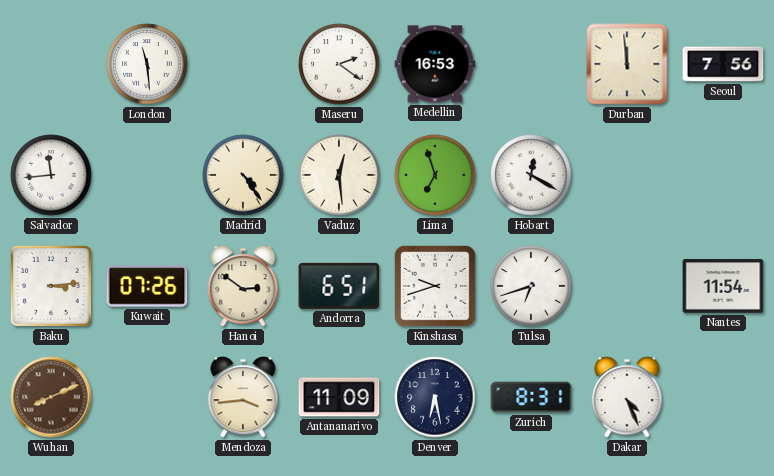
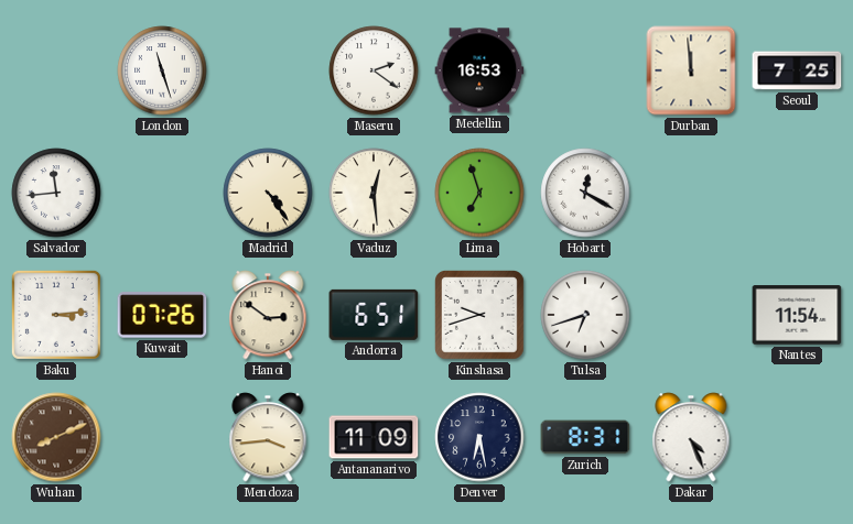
London: 11:29 -> 11:27 (162, 70)
Seoul: 7:56 -> 7:25 (797, 70)
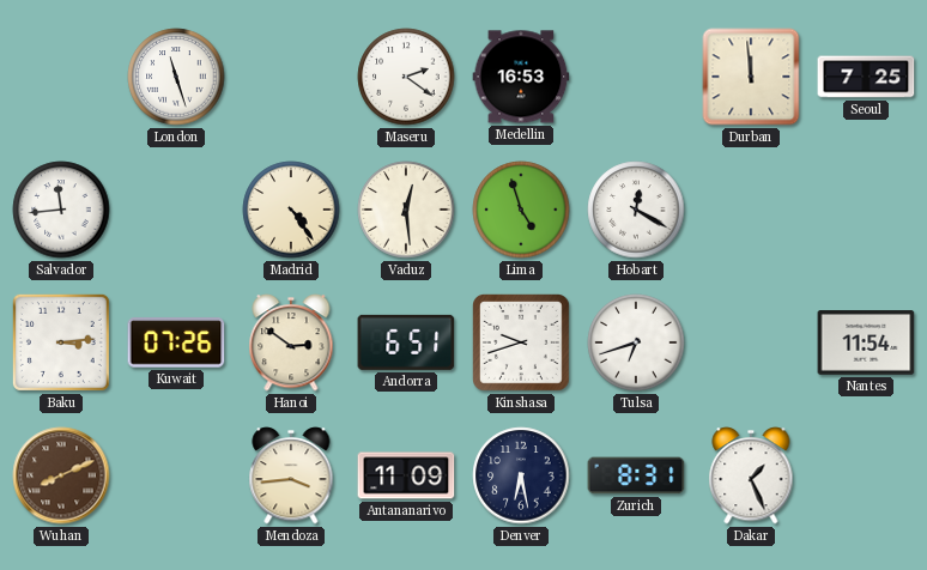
Lima: 6:57 -> 4:57 (521, 210)
Dakar: 4:26 -> 1:26 (751, 475)
